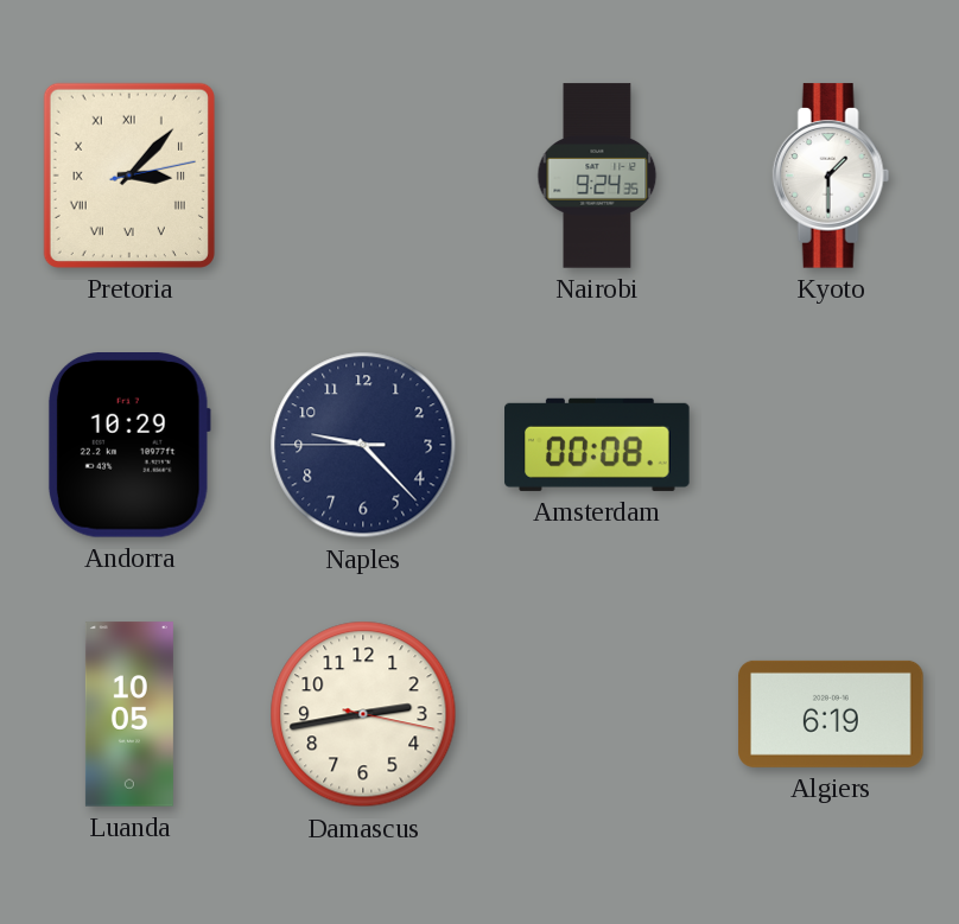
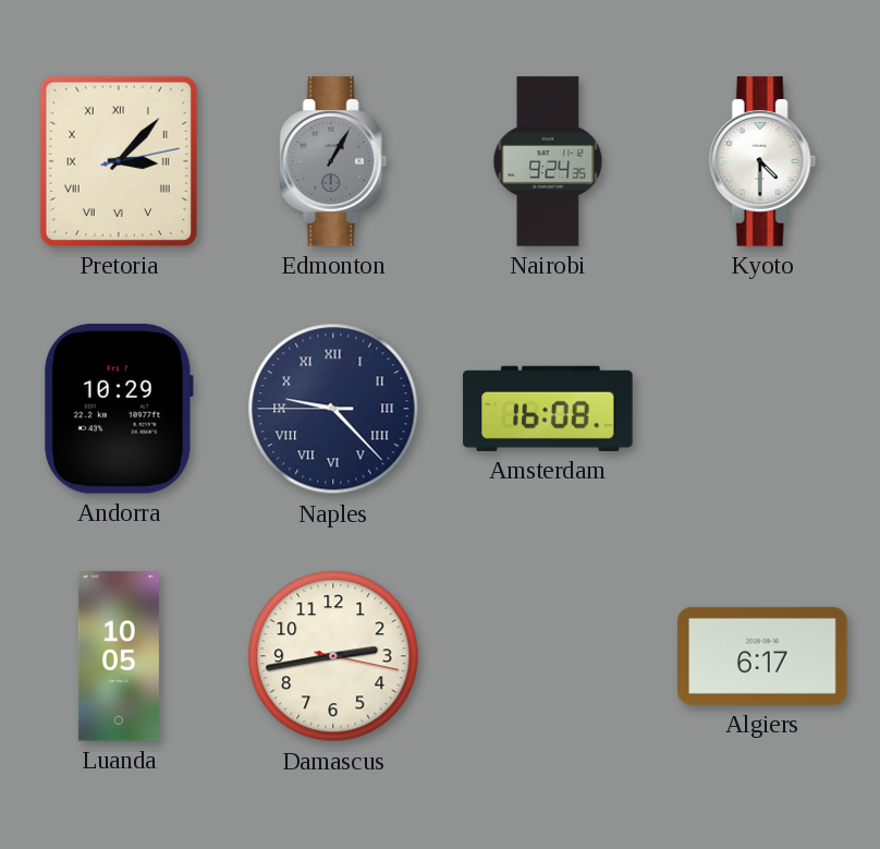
Edmonton: none -> 1:05 (333, 161)
Kyoto: 1:30 -> 4:30 (762, 161)
Naples numerals: Arabic -> Roman (333, 409)
Amsterdam: 00:08 -> 16:08 (548, 409)
Algiers: 6:19 -> 6:17 (762, 656)
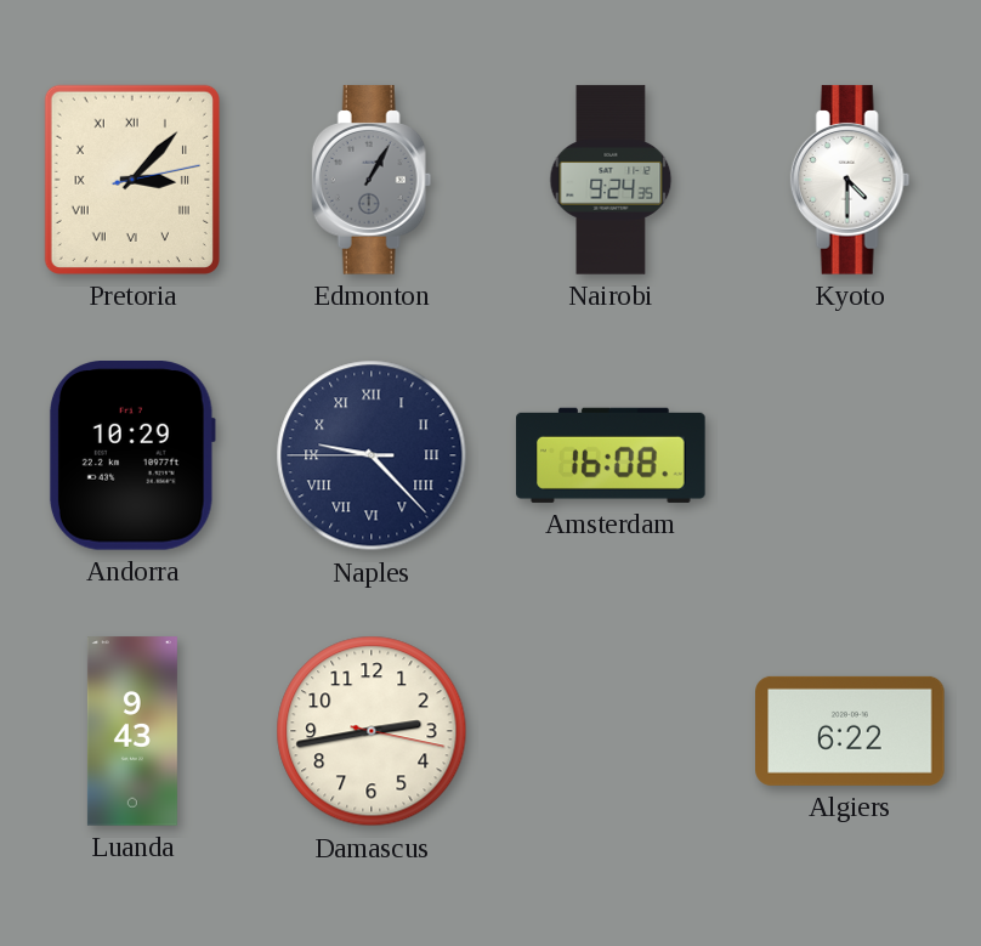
Luanda: 10:05 -> 9:43 (132, 731)
Algiers: 6:17 -> 6:22 (850, 731)
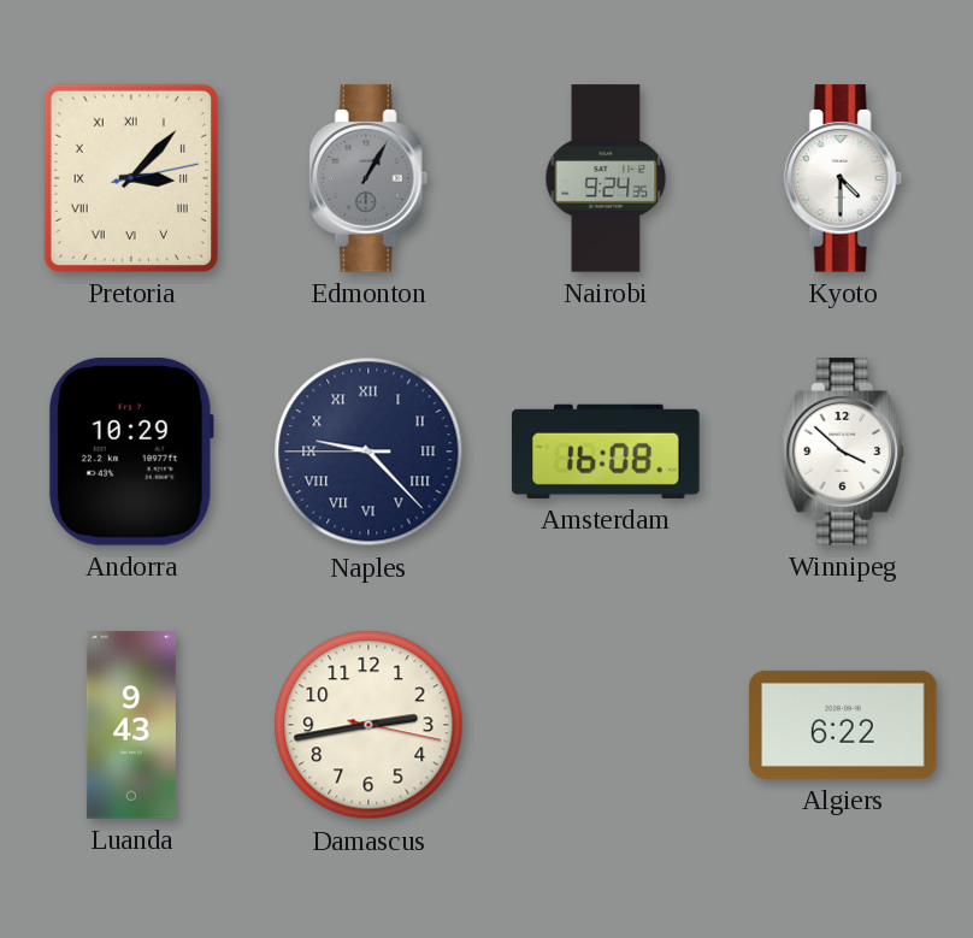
Winnipeg: none -> 3:52 (844, 452)
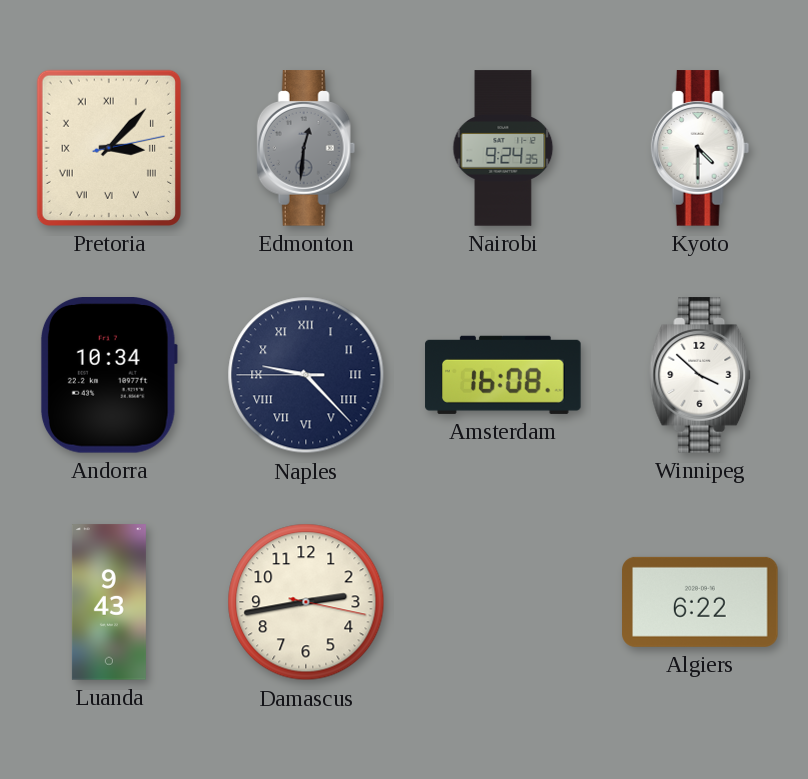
Edmonton: 1:05 -> 12:31 (306, 148)
Andorra: 10:29 -> 10:34 (109, 376)
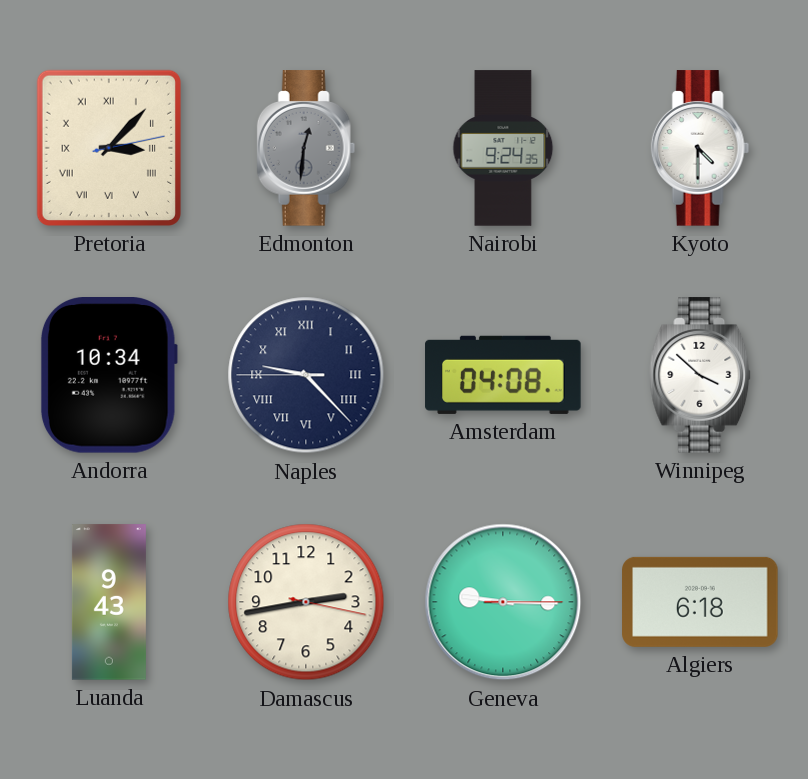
Amsterdam: 16:08 -> 04:08 (503, 375)
Geneva: none -> 9:15 (503, 602)
Algiers: 6:22 -> 6:18 (700, 602)
